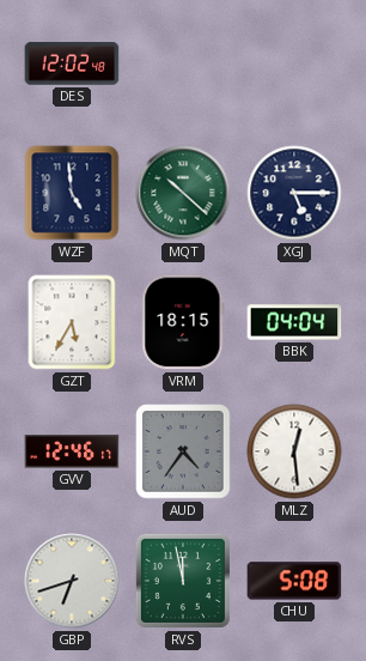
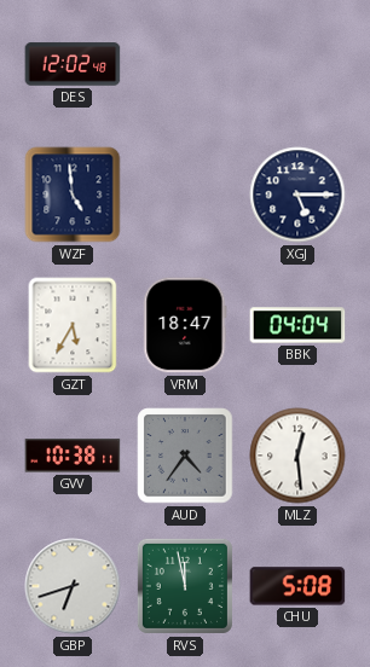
MQT: 10:22 -> none (183, 193)
VRM: 18:15 -> 18:47 (185, 325)
GVV: 12:46 -> 10:38 (73, 456)
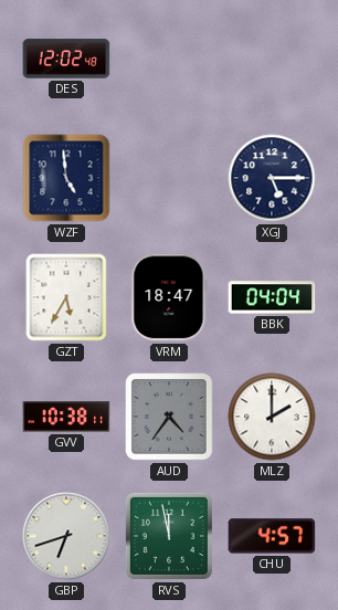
MLZ: 12:29 -> 2:00 (272, 417)
CHU: 5:08 -> 4:57 (272, 536)
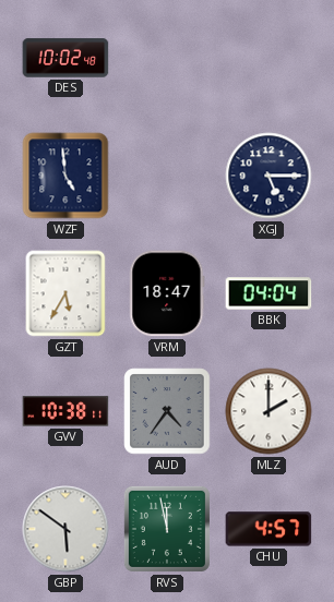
DES: 12:02 -> 10:02 (65, 58)
GBP: 6:42 -> 5:51 (65, 529)
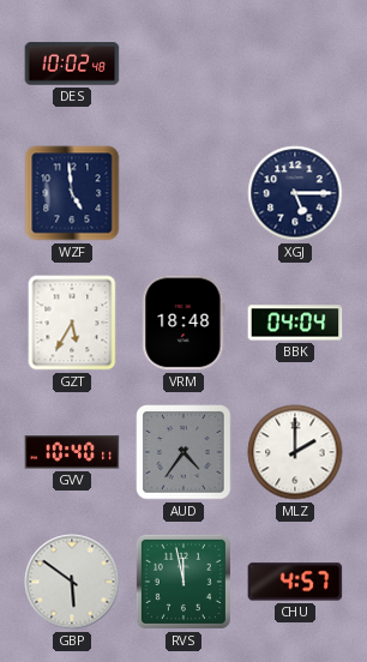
VRM: 18:47 -> 18:48 (183, 323)
GVV: 10:38 -> 10:40 (72, 452)
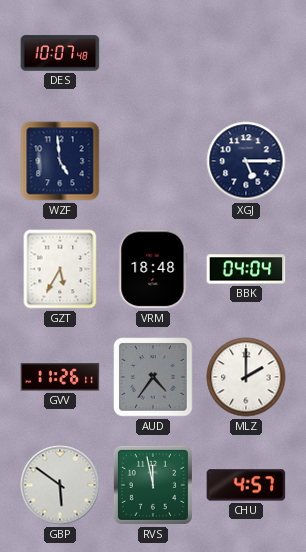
DES: 10:02 -> 10:07 (60, 53)
GVV: 10:40 -> 11:26 (60, 377)
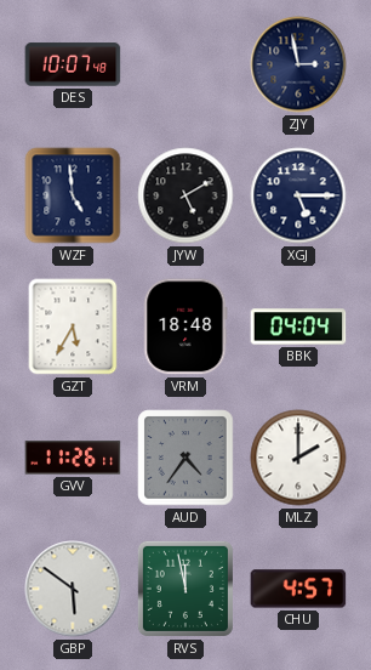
ZJY: none -> 2:58 (298, 64)
JYW: none -> 5:10 (185, 195)
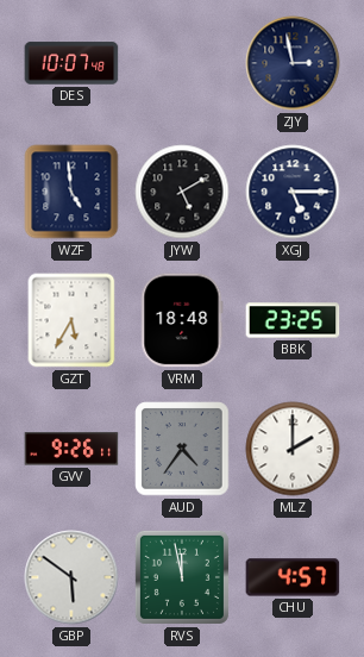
BBK: 04:04 -> 23:25 (293, 320)
GVV: 11:26 -> 9:26 (71, 449)
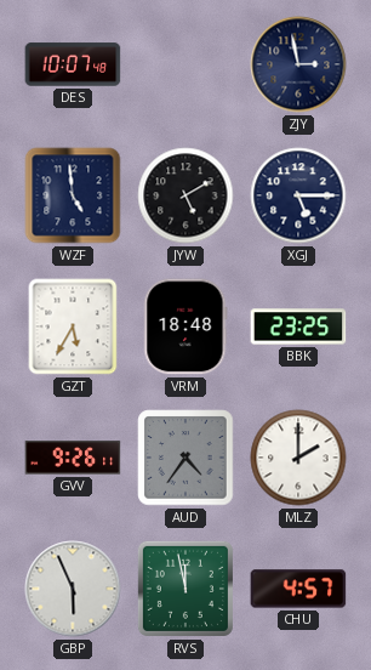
GBP: 5:51 -> 5:56 (73, 589)
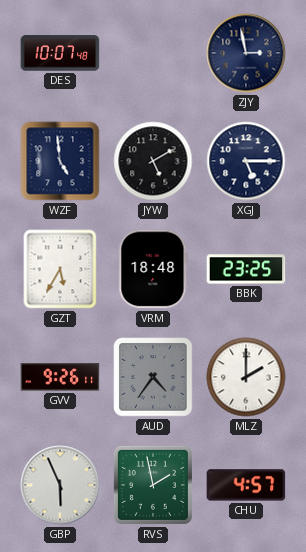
RVS: 11:58 -> 1:58 (153, 485)
